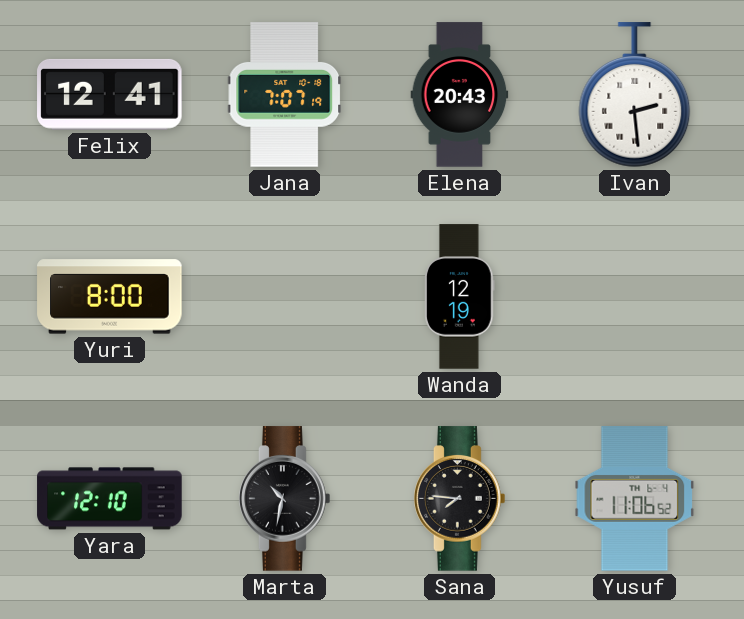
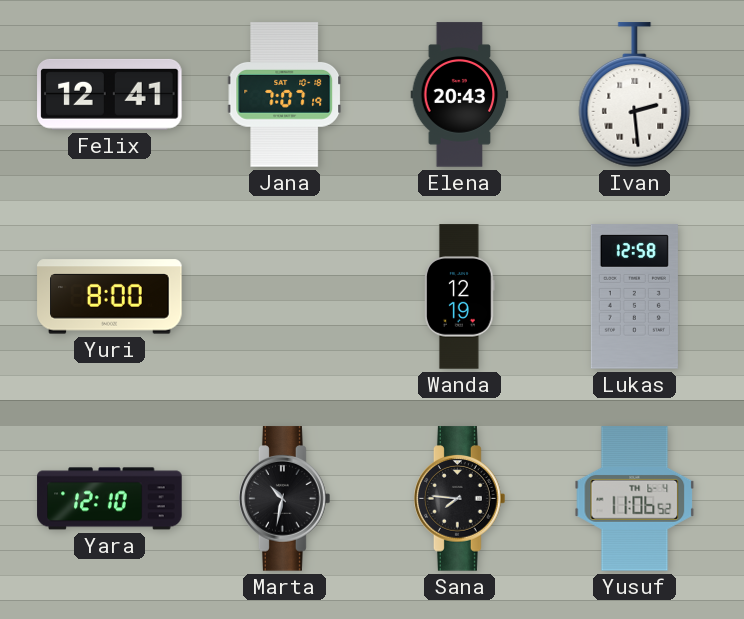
Lukas: none -> 12:58 (634, 297)
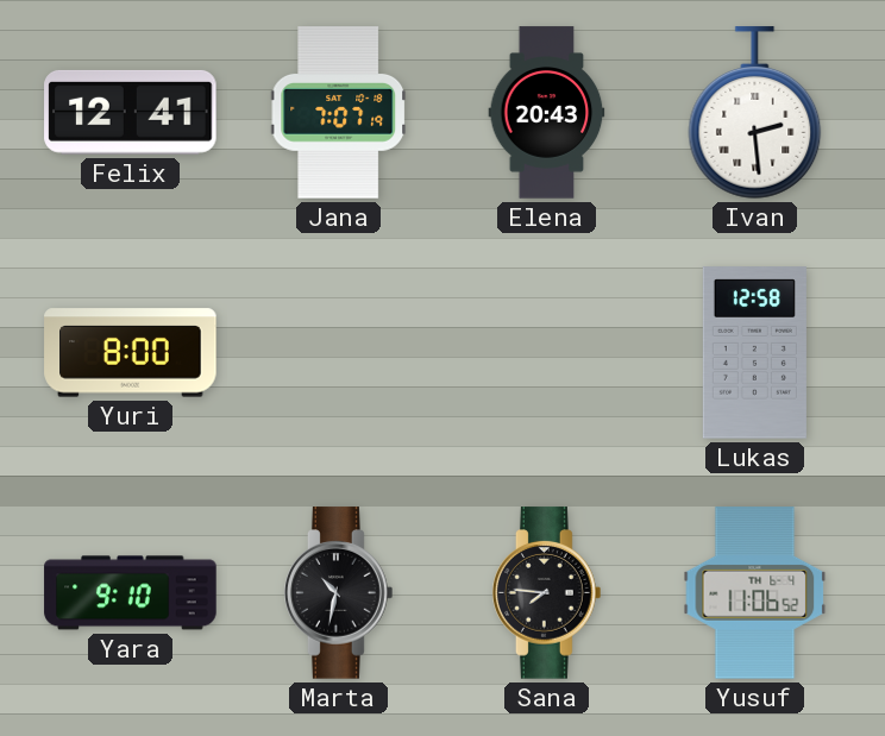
Wanda: 12:19 -> none (460, 297)
Yara: 12:10 -> 9:10 (131, 593)
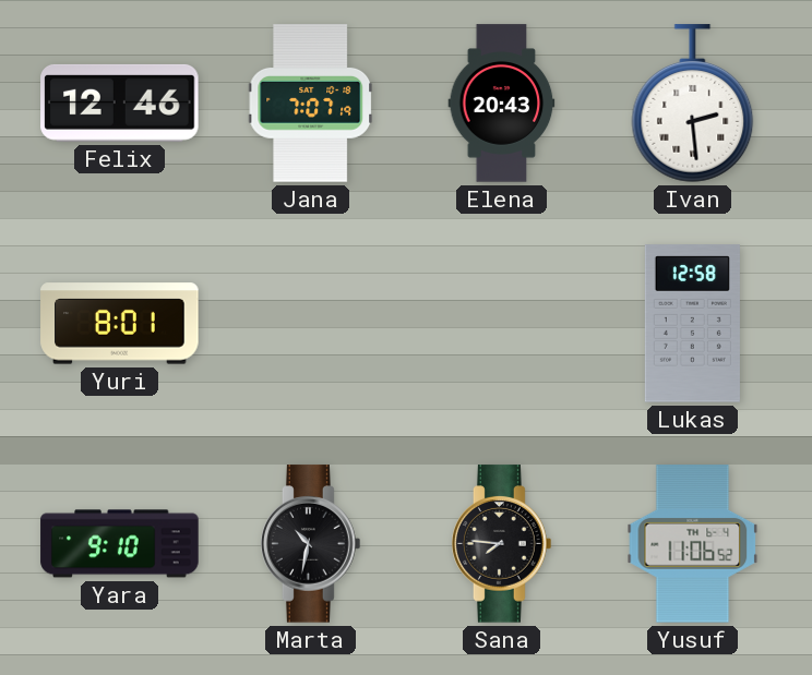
Felix: 12:41 -> 12:46 (120, 103)
Yuri: 8:00 -> 8:01 (120, 324)
